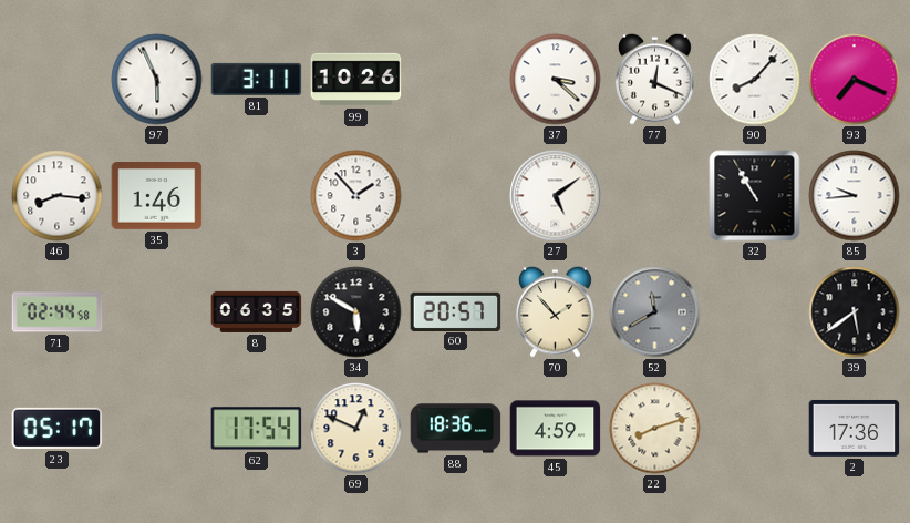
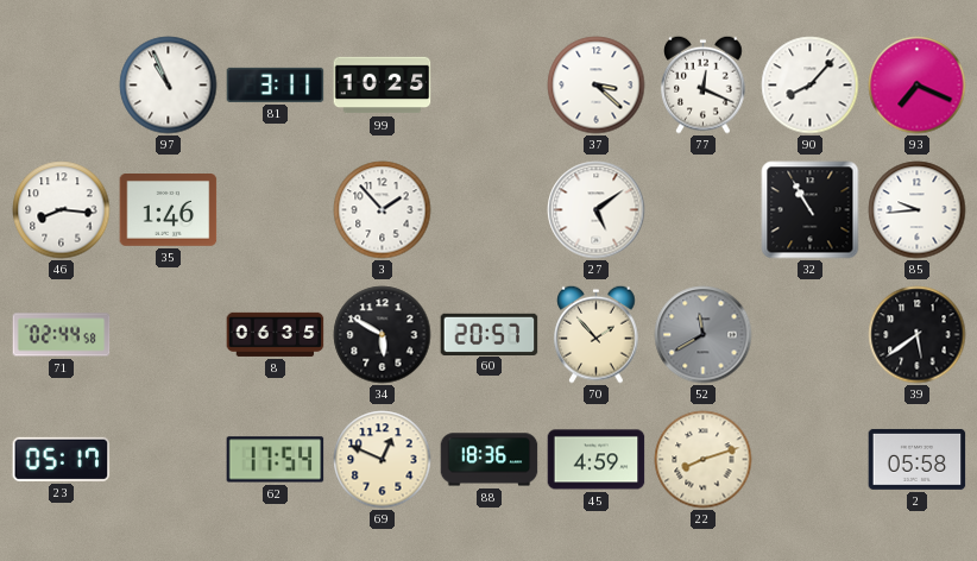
97: 5:56 -> 10:56 (169, 86)
99: 10:26 -> 10:25 (383, 86)
2: 17:36 -> 05:58 (918, 459)
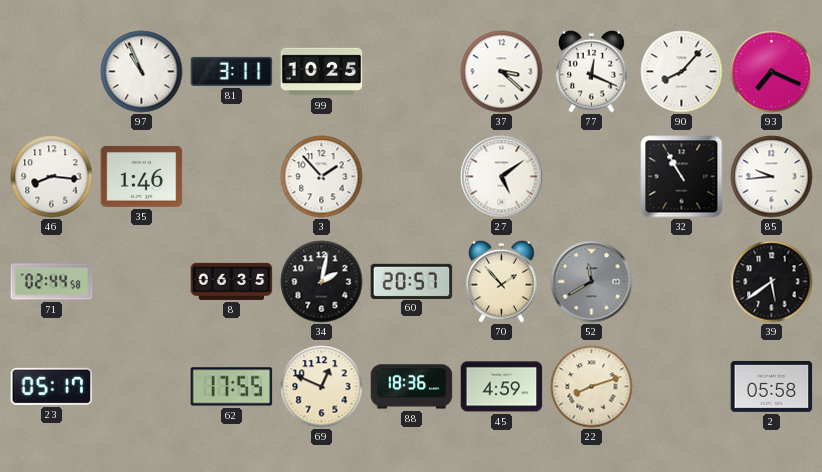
34: 5:50 -> 2:02 (322, 282)
62: 17:54 -> 17:55 (232, 387)
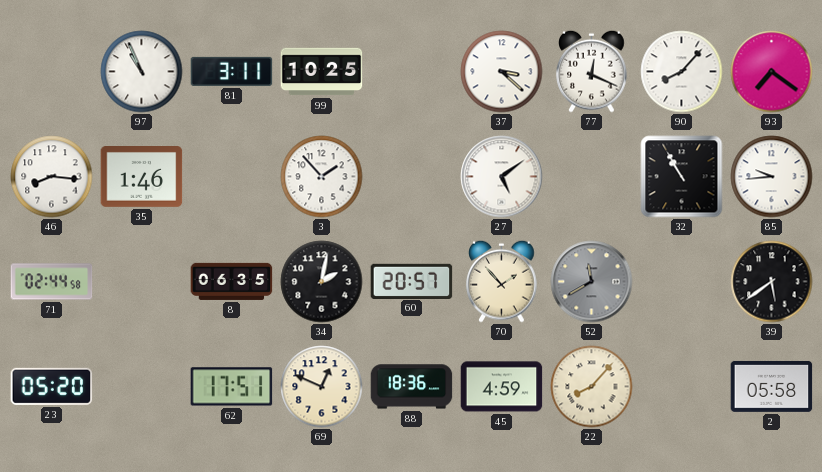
93: 7:19 -> 7:21 (772, 72)
23: 05:17 -> 05:20 (52, 386)
62: 17:55 -> 17:51 (232, 387)
22: 8:12 -> 8:07 (592, 387)
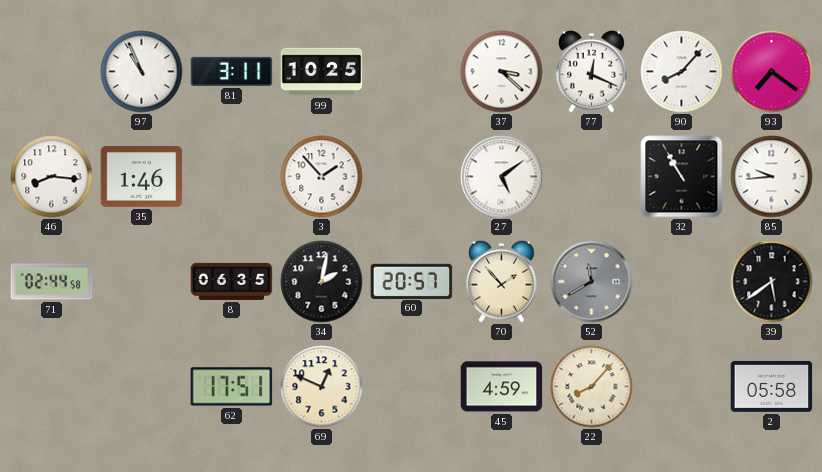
23: 05:20 -> none (52, 386)
88: 18:36 -> none (412, 387)
